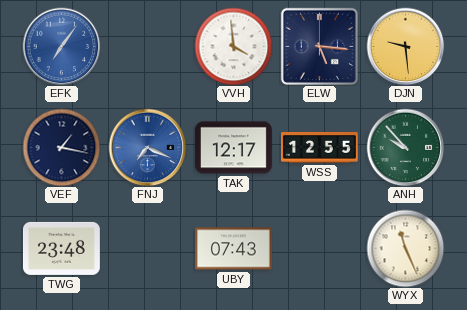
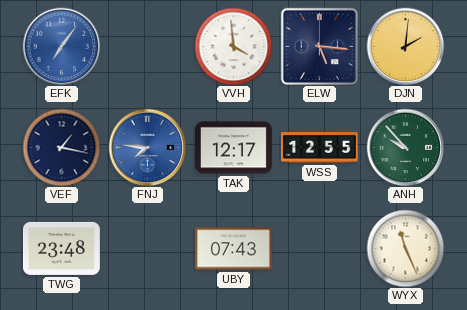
DJN: 9:29 -> 2:01 (405, 46)
FNJ: 7:19 -> 7:46 (147, 147)
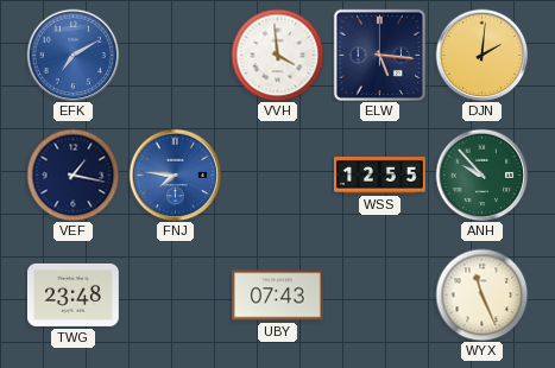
EFK: 7:06 -> 7:10 (72, 55)
TAK: 12:17 -> none (233, 148)
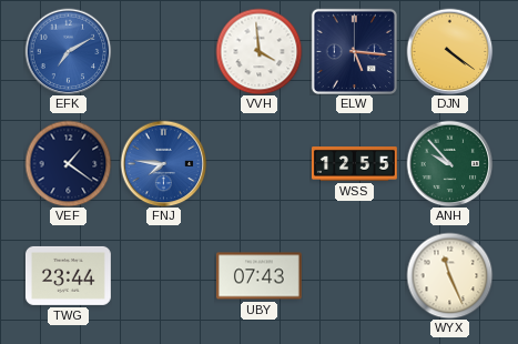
DJN: 2:01 -> 4:21 (449, 51)
VEF: 1:17 -> 1:21 (68, 163)
TWG: 23:48 -> 23:44 (68, 275)
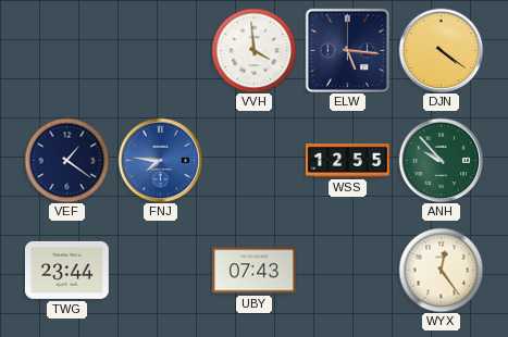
EFK: 7:10 -> none (68, 51)
WYX: 11:26 -> 12:24 (441, 270)
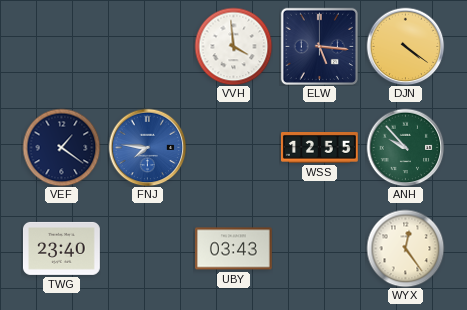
TWG: 23:44 -> 23:40 (61, 248)
UBY: 07:43 -> 03:43 (233, 249)
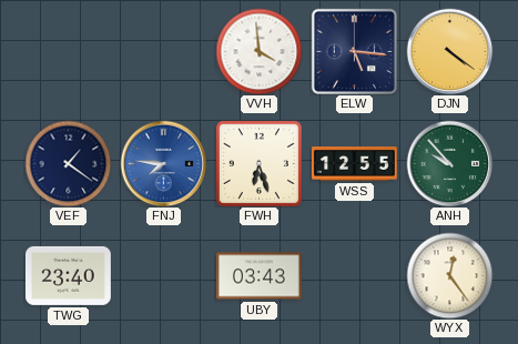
FWH: none -> 6:27 (258, 163)
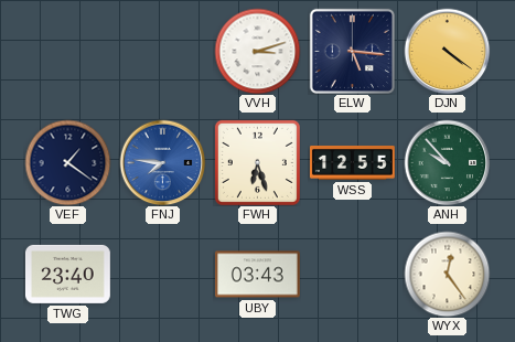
VVH: 3:59 -> 3:12 (257, 51)
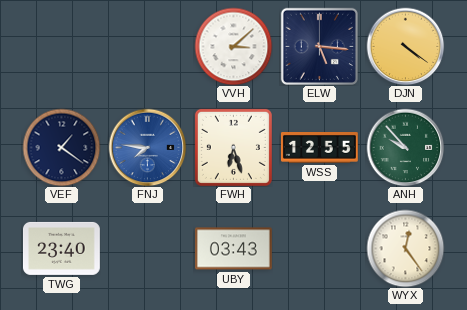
VVH: 3:12 -> 3:08 (233, 46)
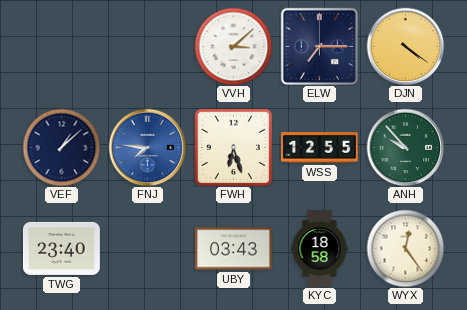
ELW: 5:16 -> 7:15 (319, 46)
VEF: 1:21 -> 1:08 (61, 147)
KYC: none -> 18:58 (320, 249)
